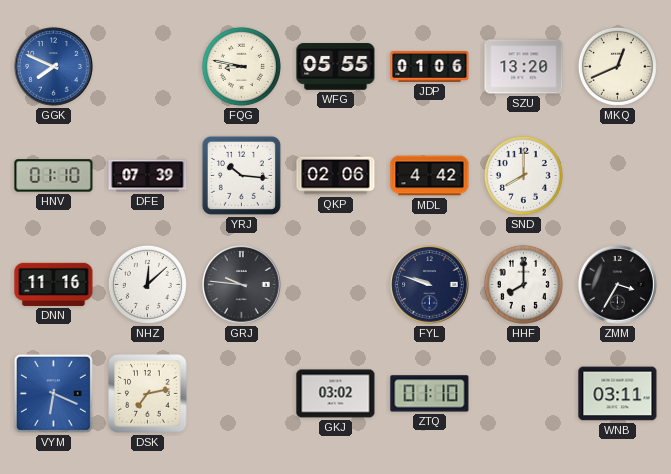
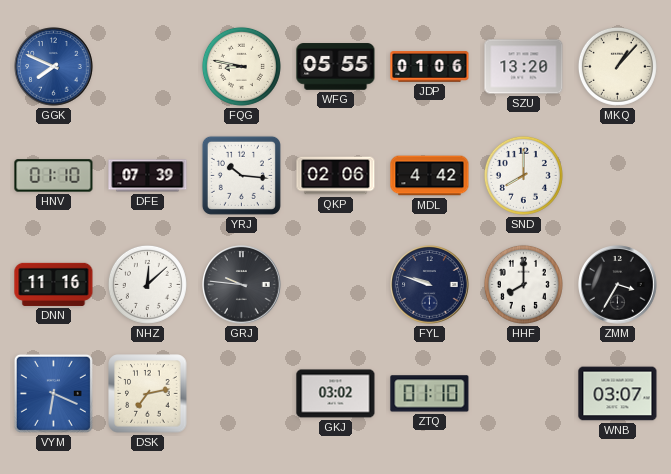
MKQ: 12:41 -> 1:07 (617, 66)
WNB: 03:11 -> 03:07 (618, 394)
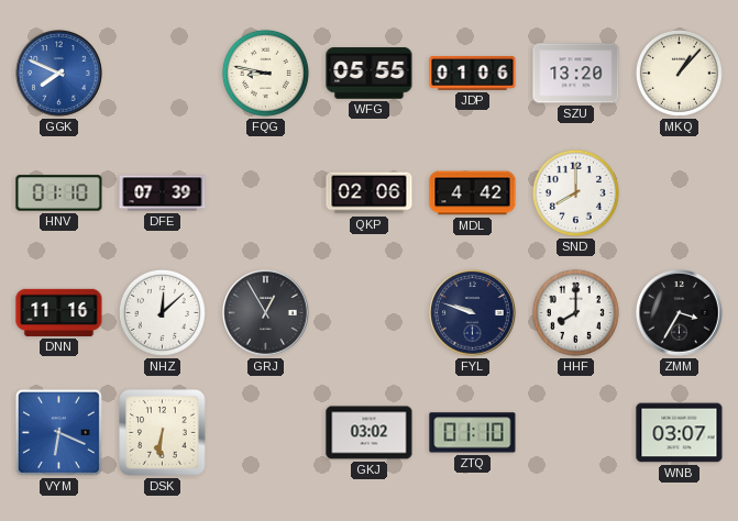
YRJ: 10:16 -> none (241, 175)
GRJ: 9:46 -> 12:55 (266, 313)
DSK: 7:13 -> 6:31 (163, 433)
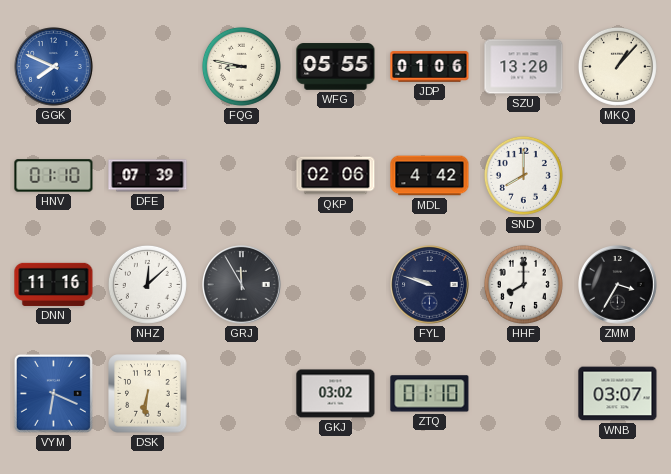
GRJ: 12:55 -> 11:55 (242, 285)
